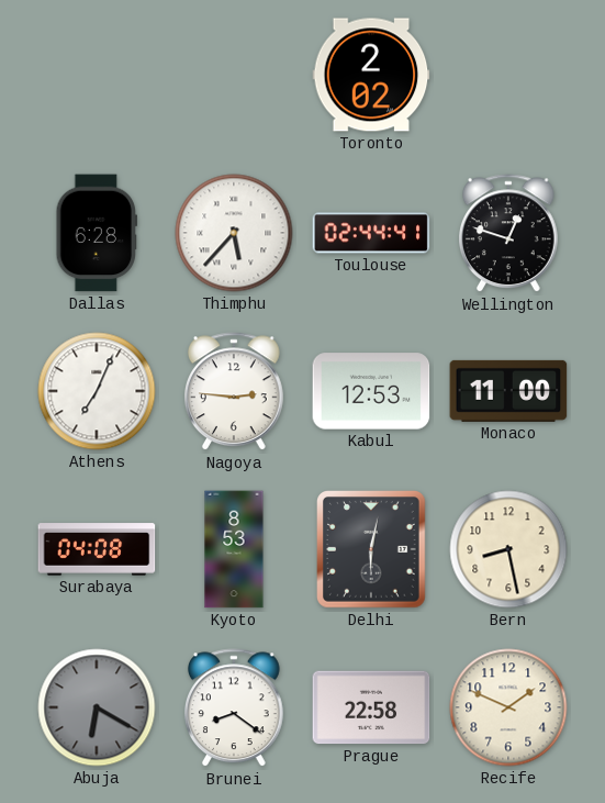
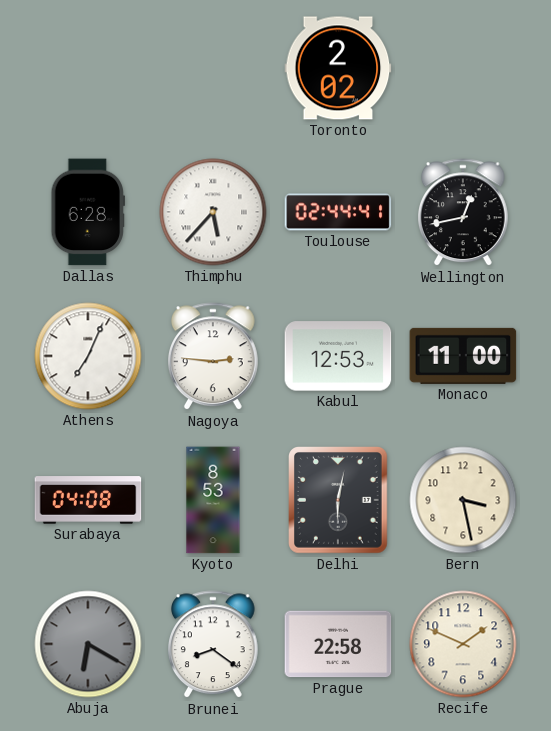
Wellington: 12:48 -> 12:43 (464, 213)
Bern: 8:28 -> 3:28 (463, 500)
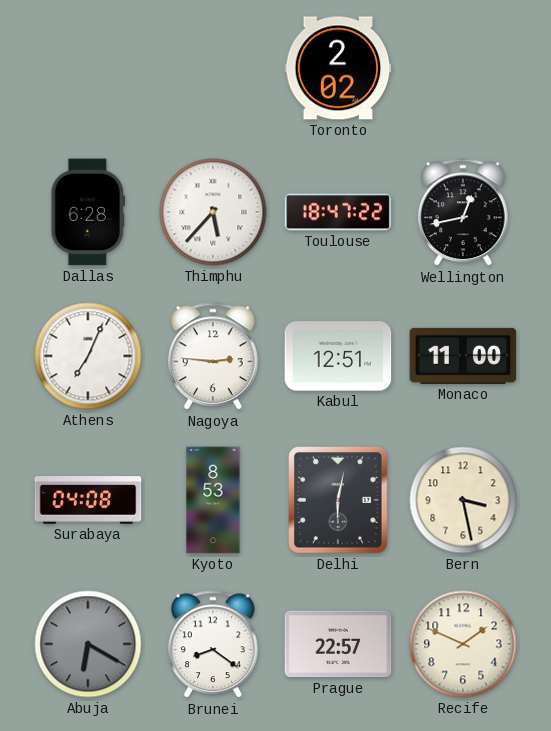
Toulouse: 02:44 -> 18:47 (338, 212)
Kabul: 12:53 -> 12:51 (338, 356)
Prague: 22:58 -> 22:57 (338, 644)
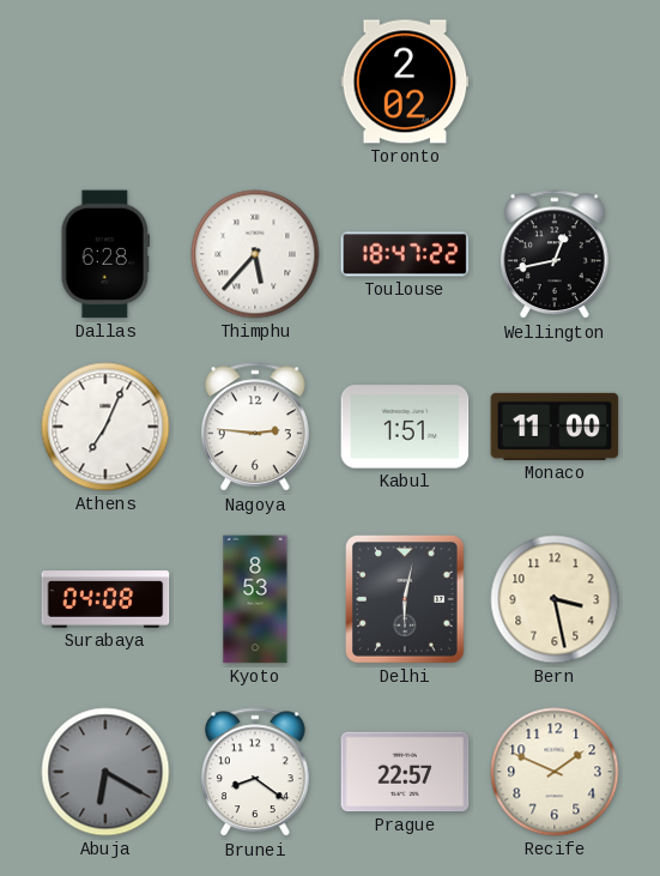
Kabul: 12:51 -> 1:51 (405, 427)
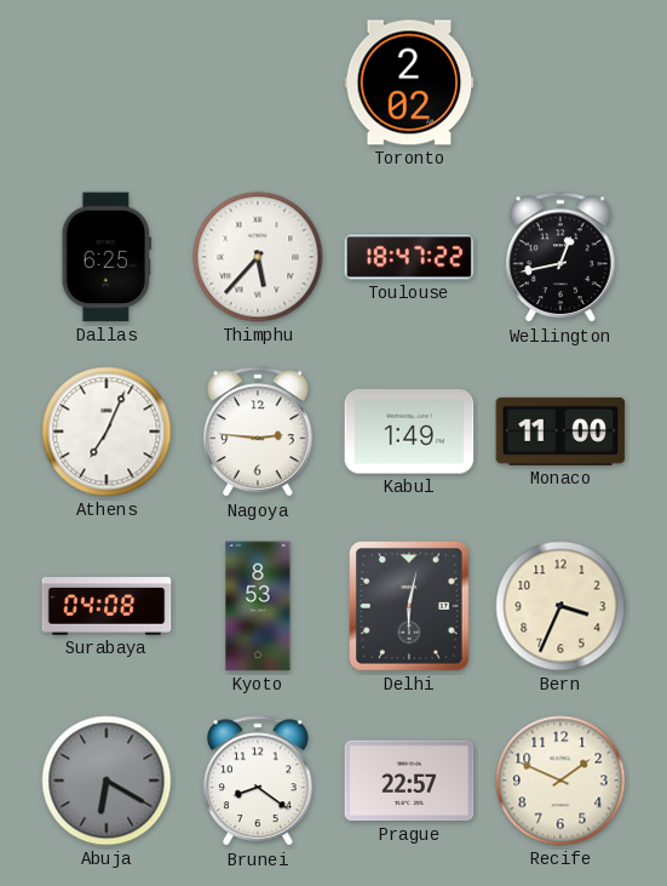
Dallas: 6:28 -> 6:25 (105, 257)
Kabul: 1:51 -> 1:49 (409, 431)
Bern: 3:28 -> 3:34 (560, 606)
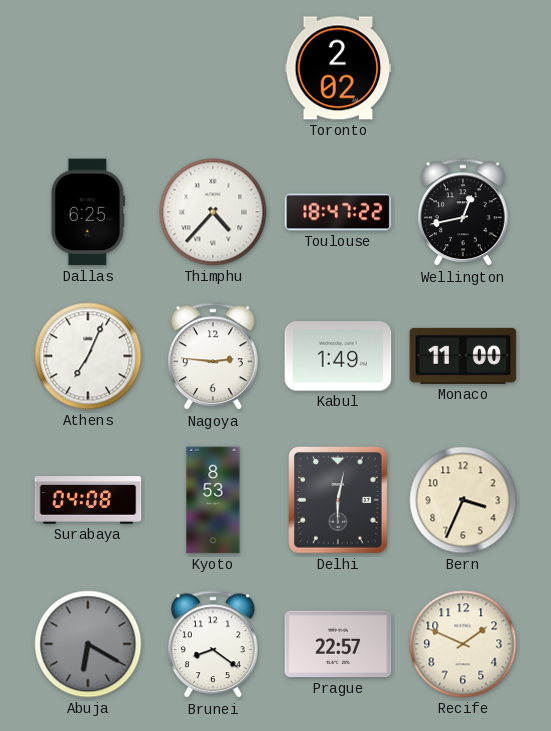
Thimphu: 5:37 -> 4:37 (213, 212)
